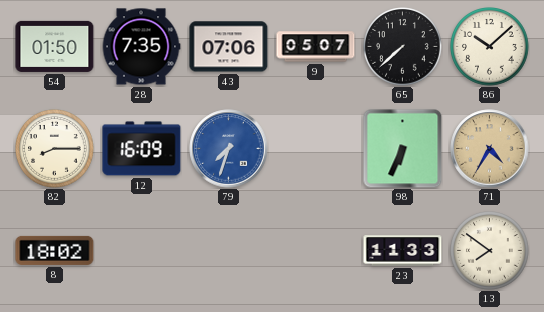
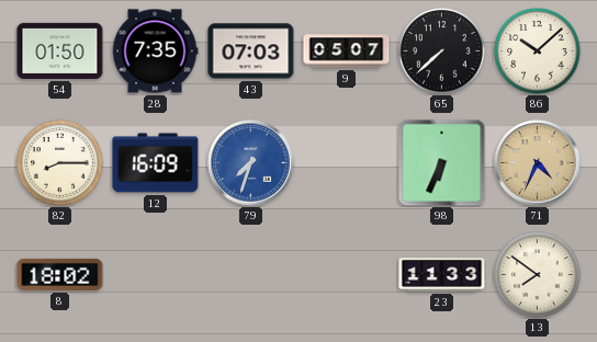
43: 07:06 -> 07:03 (251, 52)
71: 4:35 -> 4:34 (538, 163)
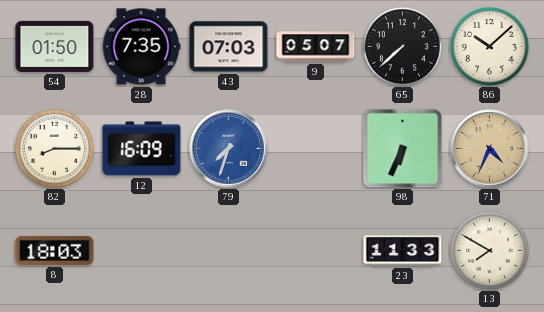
8: 18:02 -> 18:03 (55, 250)
13: 7:51 -> 7:50 (490, 251)
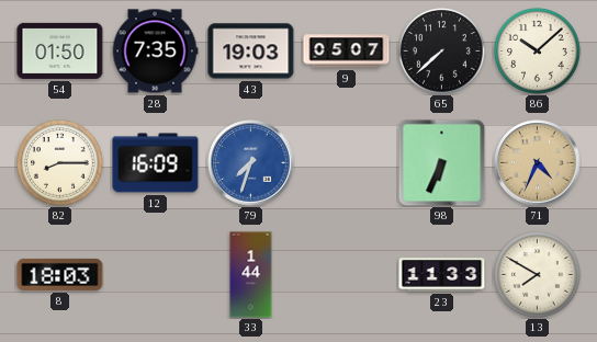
43: 07:03 -> 19:03 (251, 52)
33: none -> 1:44 (251, 275)
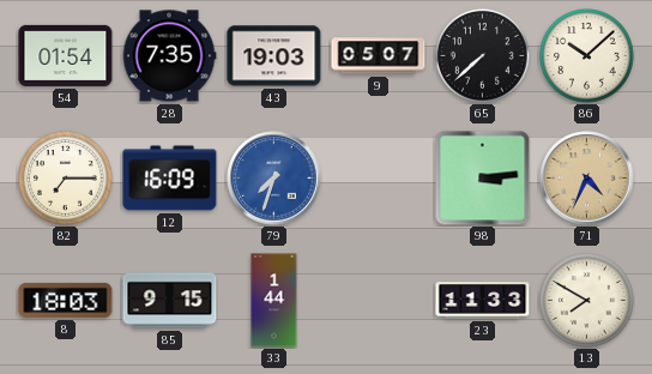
54: 01:50 -> 01:54 (66, 55)
82: 8:15 -> 7:15 (66, 179)
98: 6:34 -> 3:14 (483, 179)
85: none -> 9:15 (170, 301)
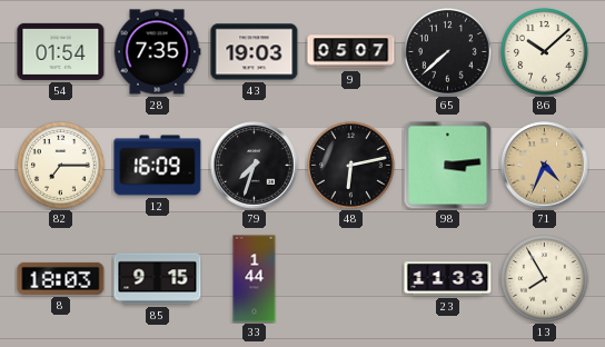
79 dial: blue -> black (255, 166)
48: none -> 6:13 (351, 166)
13: 7:50 -> 7:55 (545, 279)
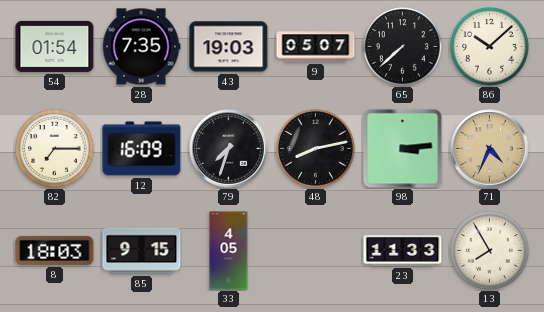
48: 6:13 -> 8:13 (316, 149)
33: 1:44 -> 4:05 (229, 251)
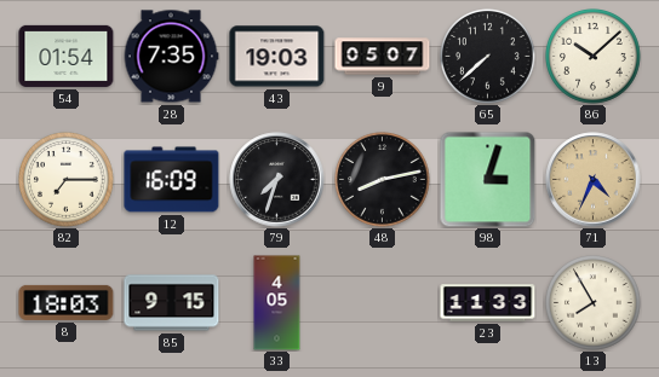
98: 3:14 -> 3:03 (488, 180)
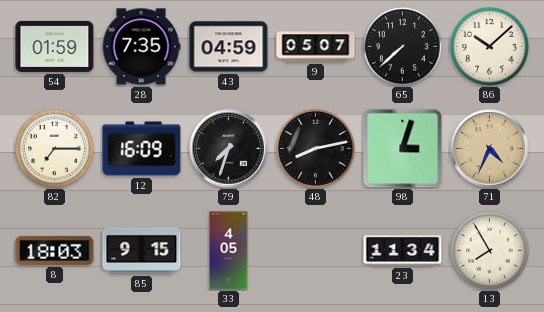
54: 01:54 -> 01:59 (55, 46)
43: 19:03 -> 04:59 (229, 47)
23: 11:33 -> 11:34 (403, 251)
